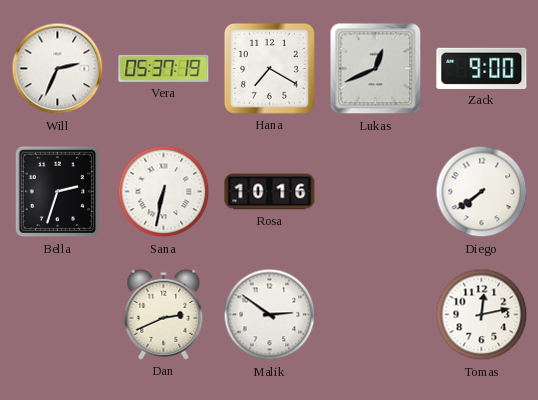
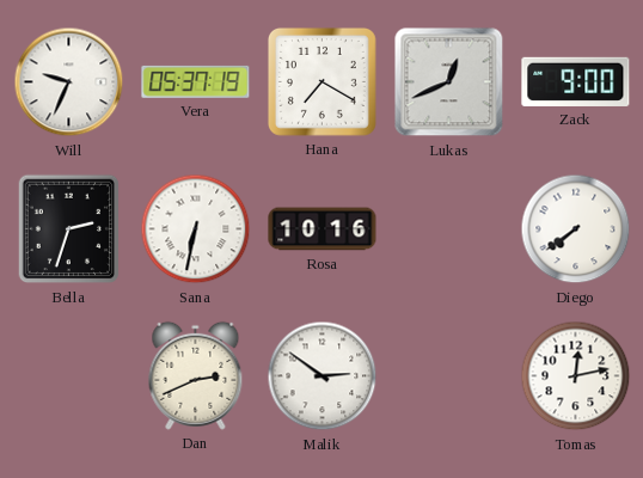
Will: 2:34 -> 9:34 (69, 82)
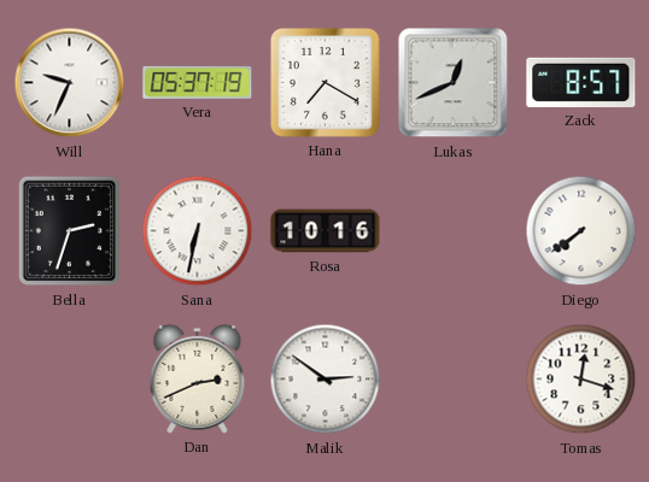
Zack: 9:00 -> 8:57 (581, 82)
Tomas: 12:13 -> 12:18 (581, 380)
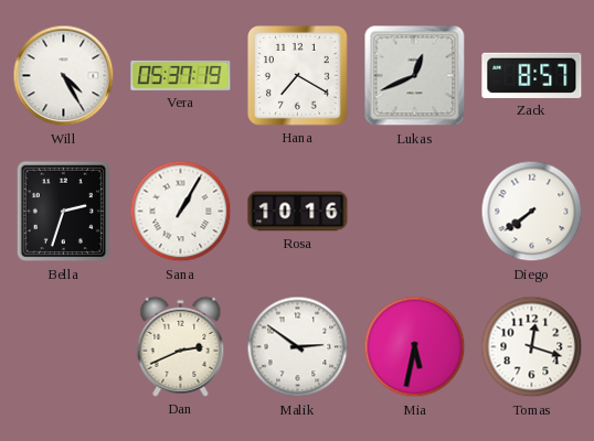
Will: 9:34 -> 4:25 (64, 76)
Sana: 6:32 -> 1:05 (181, 212)
Mia: none -> 5:32 (415, 347)
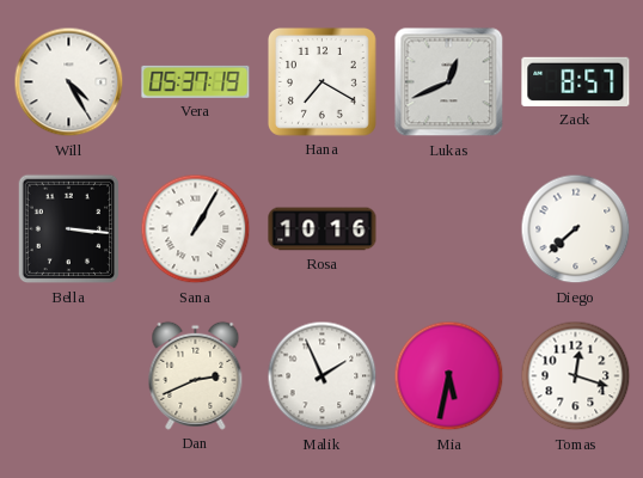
Bella: 2:33 -> 3:16 (69, 229)
Diego: 7:39 -> 7:38 (576, 229)
Malik: 2:51 -> 1:56 (323, 376)
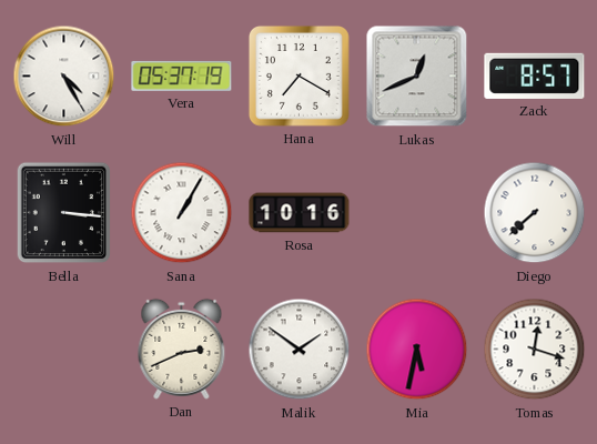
Malik: 1:56 -> 1:51 (300, 350)
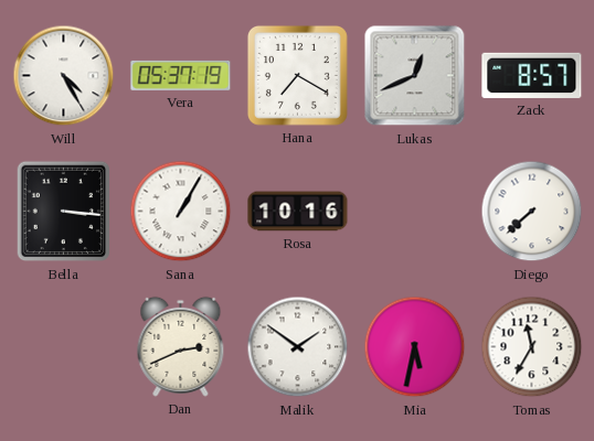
Tomas: 12:18 -> 11:35 (532, 347)
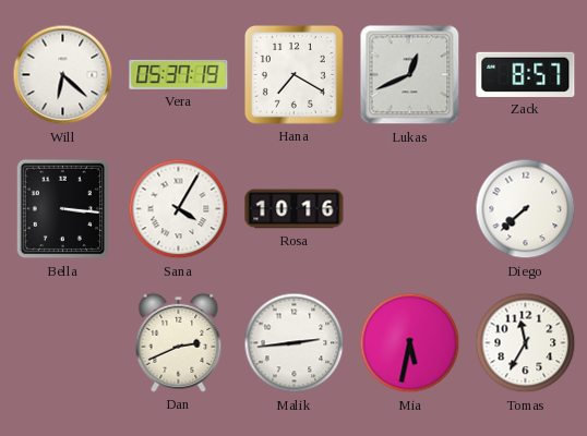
Will: 4:25 -> 6:22 (63, 75)
Sana: 1:05 -> 4:05 (179, 209)
Malik: 1:51 -> 2:44 (295, 343)
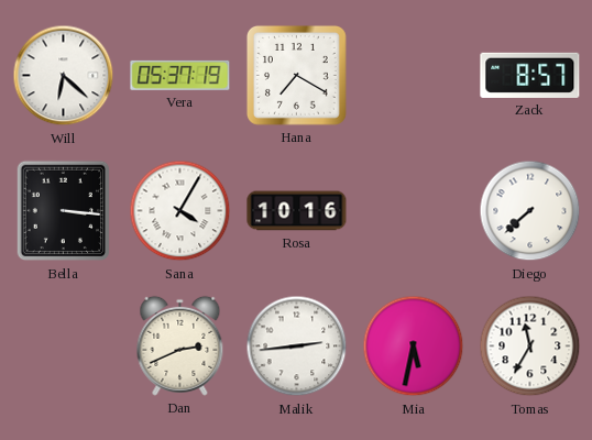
Lukas: 12:41 -> none (410, 75)
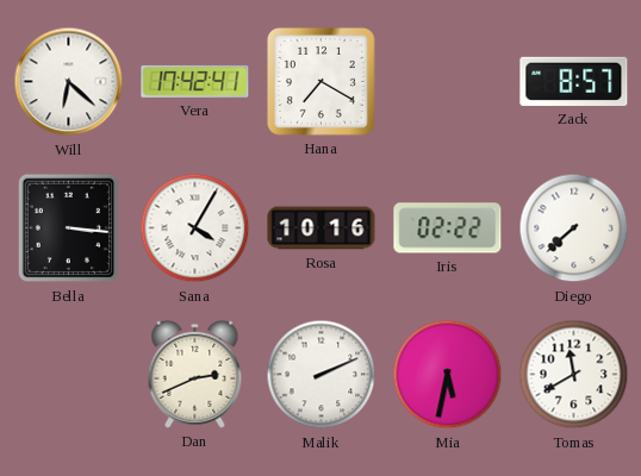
Vera: 05:37 -> 17:42 (195, 81)
Iris: none -> 02:22 (448, 228)
Malik: 2:44 -> 2:11 (322, 375)
Tomas: 11:35 -> 11:40 (574, 375)
